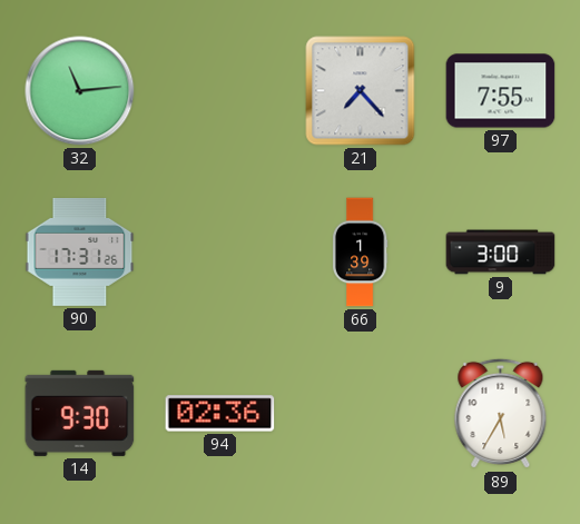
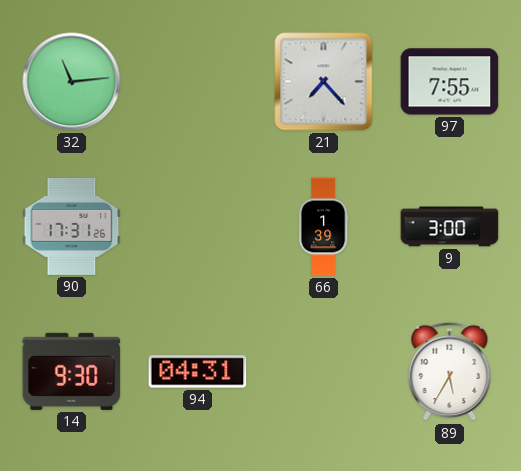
94: 02:36 -> 04:31 (198, 372)
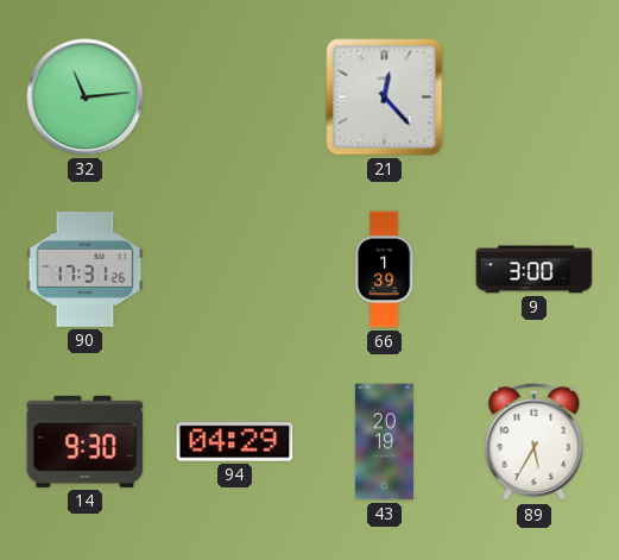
21: 7:23 -> 12:23 (385, 97)
97: 7:55 -> none (450, 82)
94: 04:31 -> 04:29 (235, 442)
43: none -> 20:19 (384, 442)
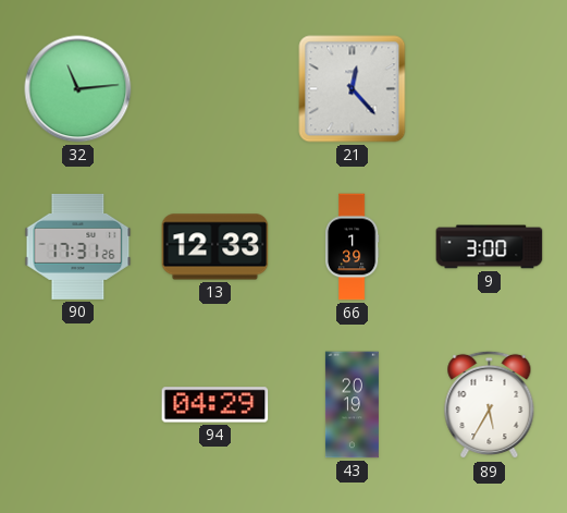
13: none -> 12:33 (215, 247)
14: 9:30 -> none (86, 441)
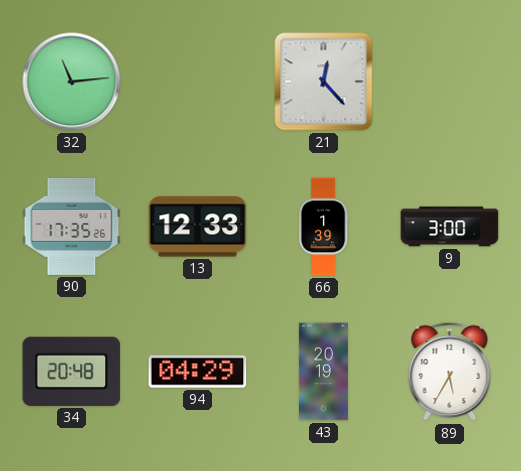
90: 17:31 -> 17:35 (72, 226)
34: none -> 20:48 (72, 371)
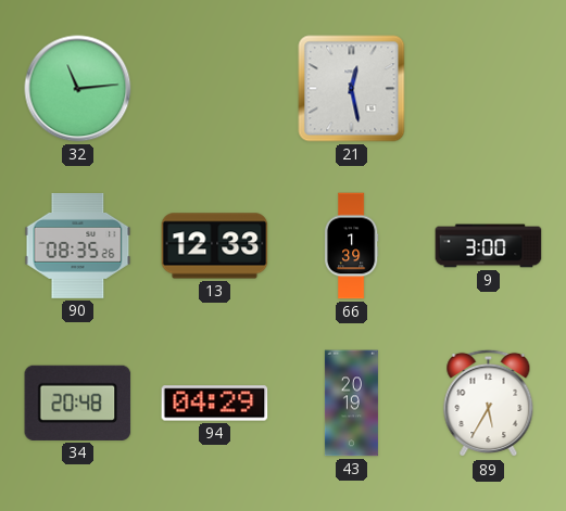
21: 12:23 -> 12:28 (352, 89)
90: 17:35 -> 08:35 (78, 245)
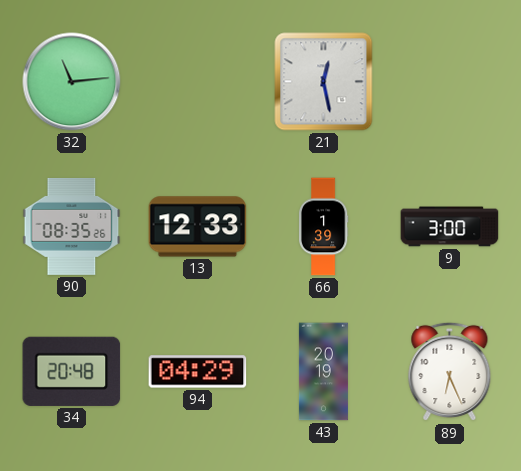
89: 5:35 -> 6:26 (450, 372)
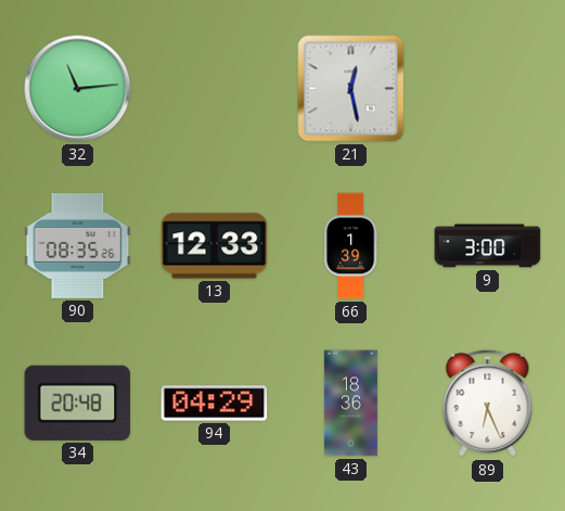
43: 20:19 -> 18:36 (350, 404)
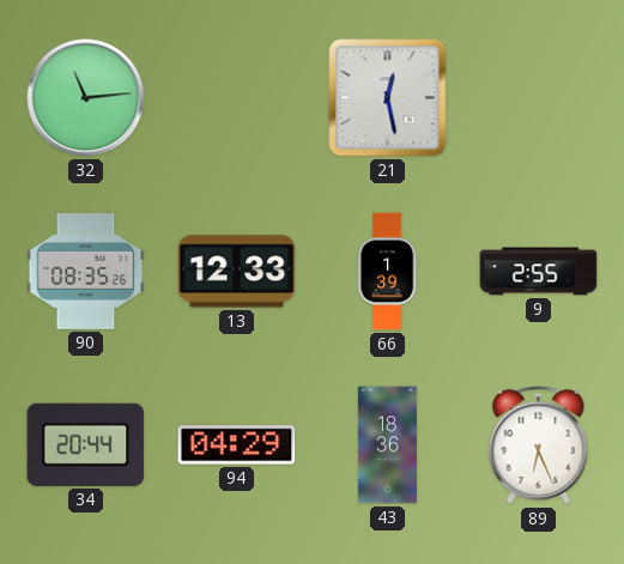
9: 3:00 -> 2:55 (539, 272)
34: 20:48 -> 20:44 (86, 444)
